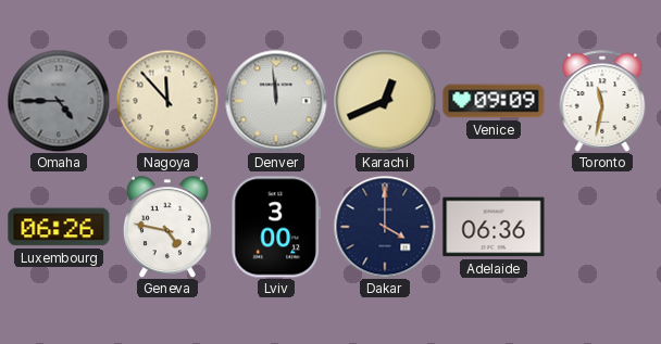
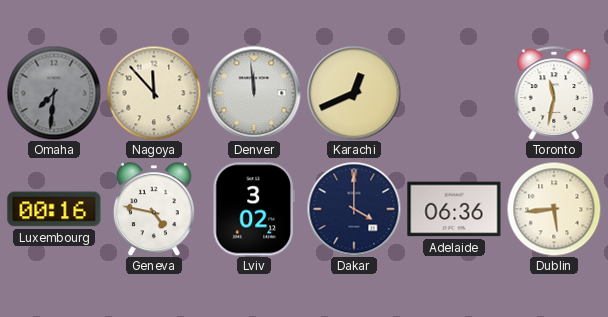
Omaha: 4:45 -> 7:31 (54, 93)
Venice: 09:09 -> none (494, 101)
Luxembourg: 06:26 -> 00:16 (54, 209)
Lviv: 3:00 -> 3:02 (254, 209)
Dublin: none -> 5:44 (554, 209)
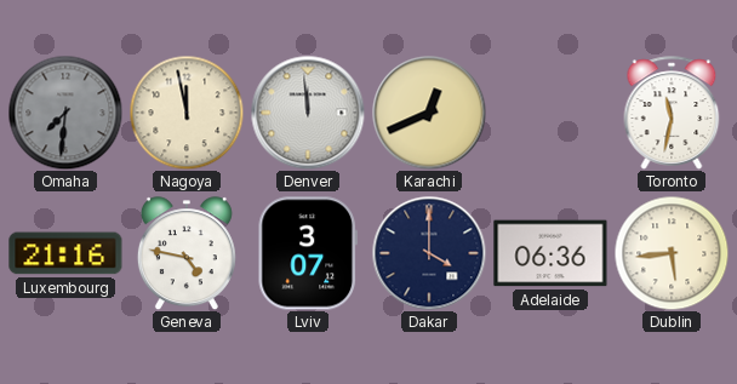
Nagoya: 11:53 -> 11:58 (187, 113)
Luxembourg: 00:16 -> 21:16 (65, 253)
Lviv: 3:02 -> 3:07 (308, 253)
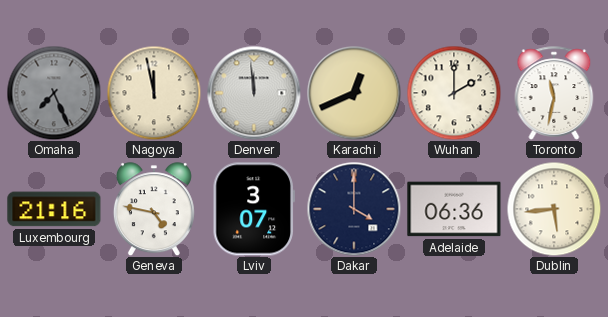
Omaha: 7:31 -> 7:26 (54, 93)
Wuhan: none -> 2:00 (454, 93)
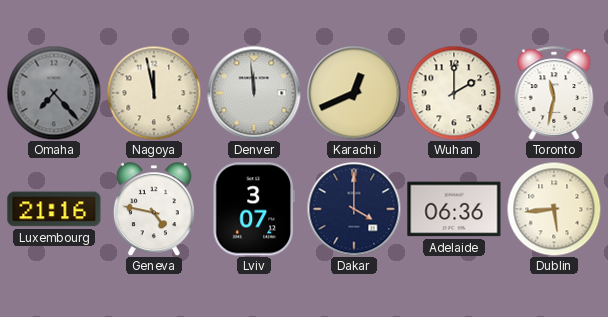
Omaha: 7:26 -> 7:23 (54, 93)
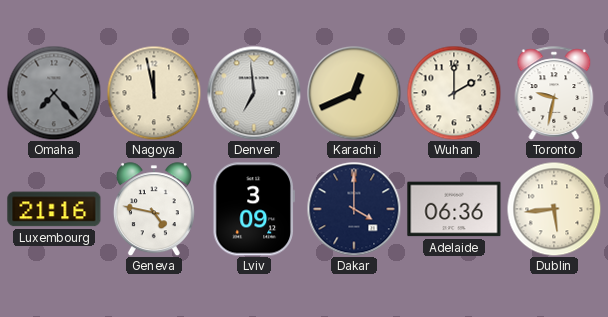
Denver: 11:59 -> 6:59 (254, 93)
Toronto: 11:32 -> 9:32 (554, 93)
Lviv: 3:07 -> 3:09 (254, 209)
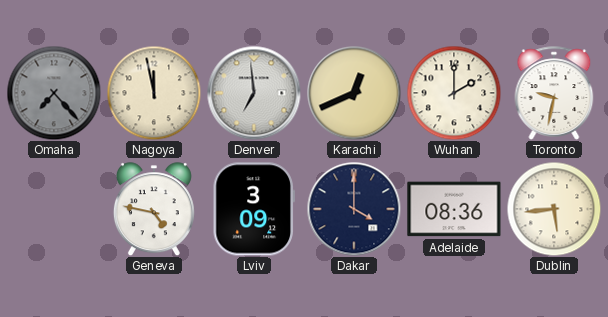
Luxembourg: 21:16 -> none (54, 209)
Adelaide: 06:36 -> 08:36 (454, 209)
